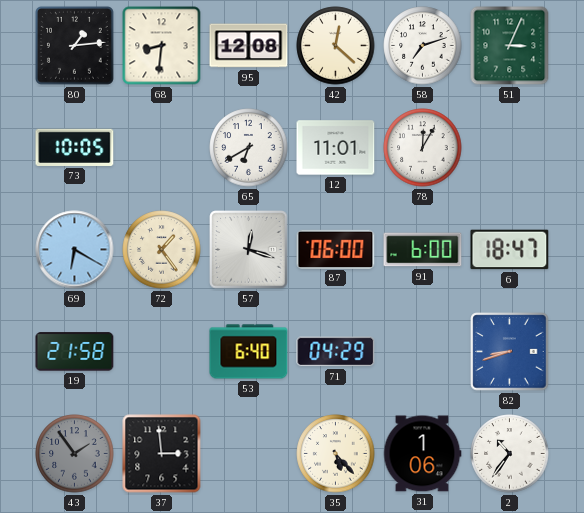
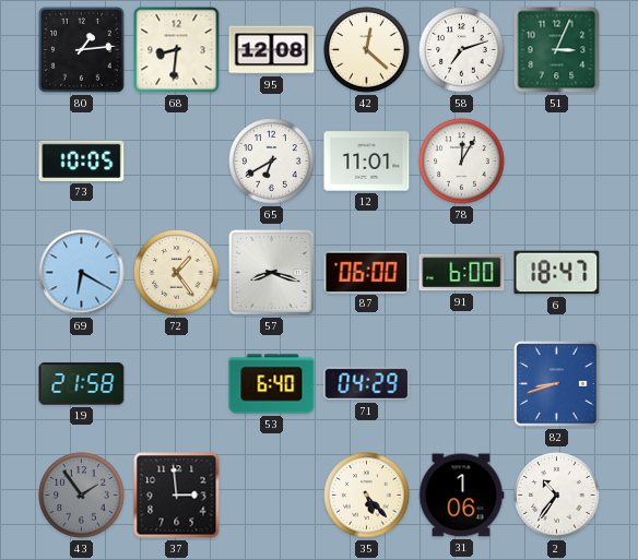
57: 12:18 -> 8:18 (272, 273)
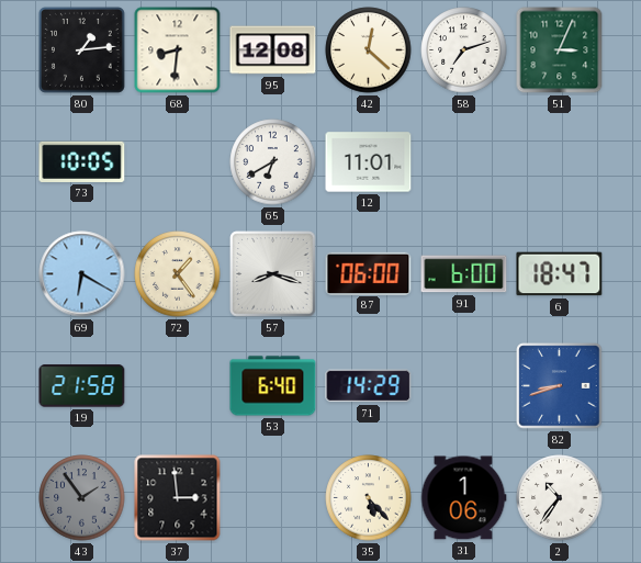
78: 12:05 -> none (462, 162)
71: 04:29 -> 14:29 (369, 386)
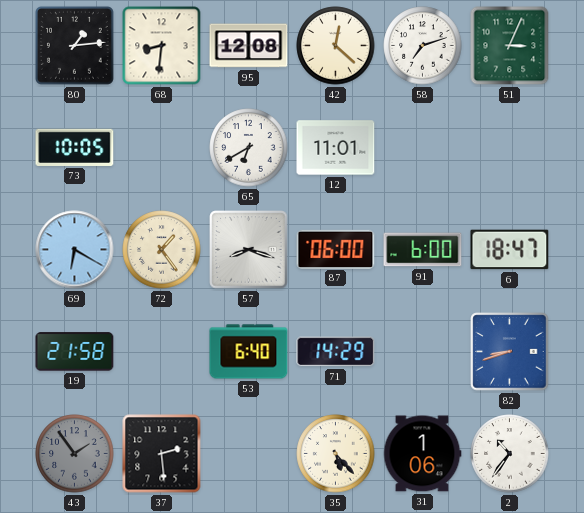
37: 2:59 -> 2:29 (162, 454)
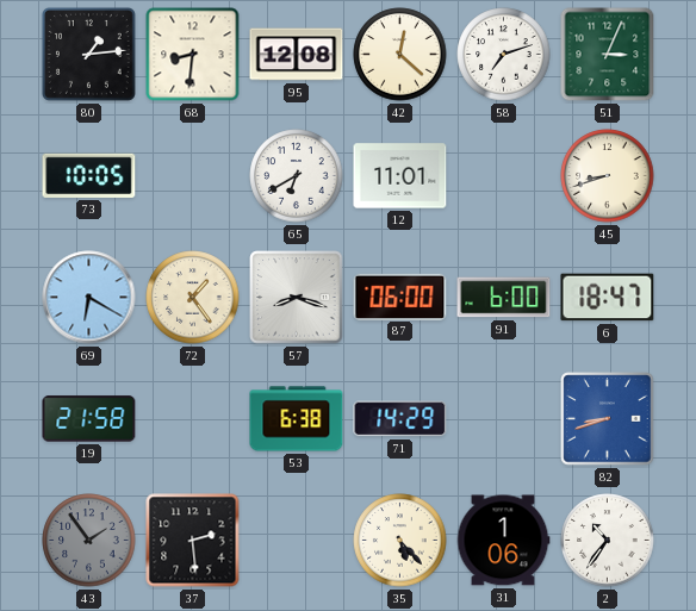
45: none -> 8:42 (608, 176)
53: 6:40 -> 6:38 (297, 419)
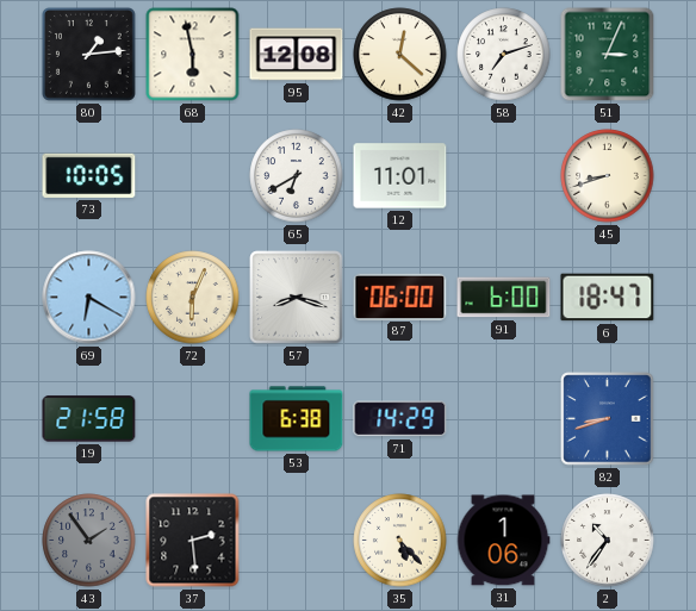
68: 8:31 -> 5:58 (193, 55)
72: 1:24 -> 6:04 (193, 298)
